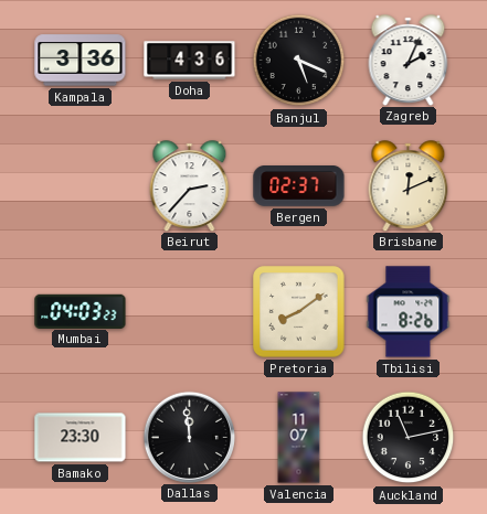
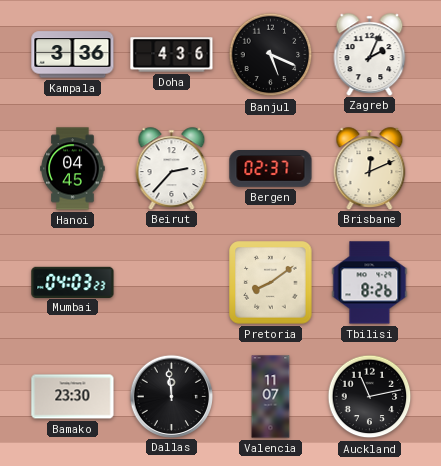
Hanoi: none -> 04:45 (73, 169)
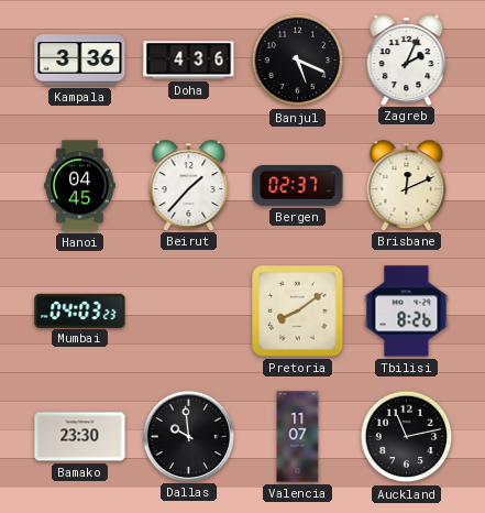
Beirut: 2:37 -> 1:37 (189, 185)
Dallas: 11:59 -> 9:59 (188, 436)
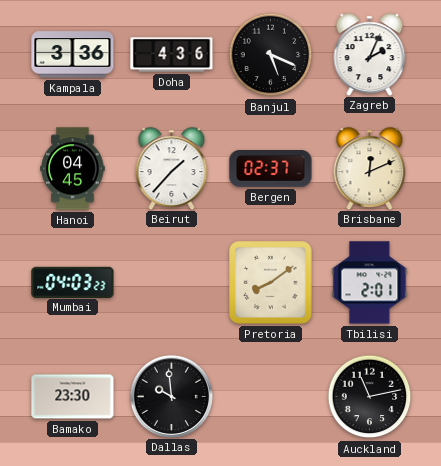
Tbilisi: 8:26 -> 2:01 (370, 283)
Valencia: 11:07 -> none (298, 437)
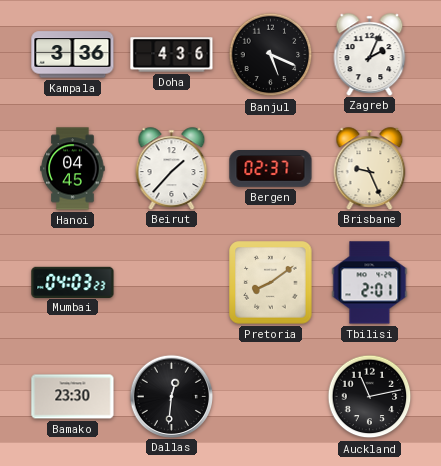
Brisbane: 12:11 -> 9:26 (370, 168)
Dallas: 9:59 -> 12:31 (171, 396)
